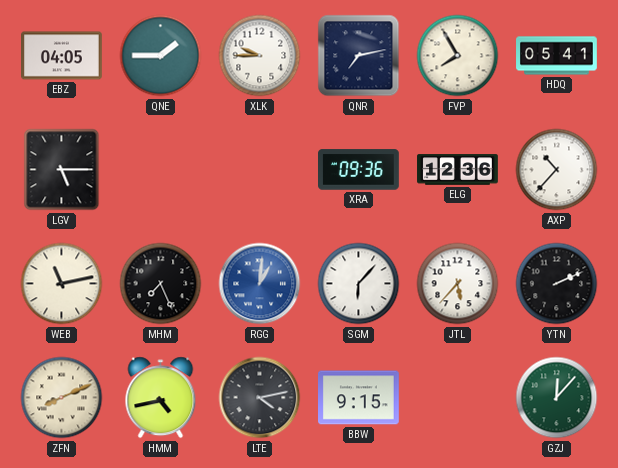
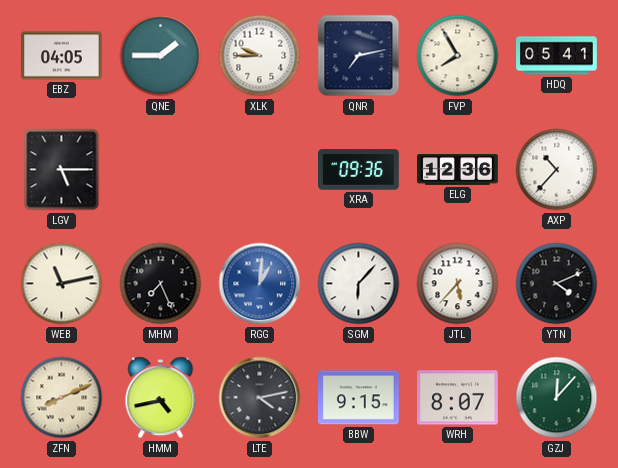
YTN: 2:11 -> 4:11 (557, 284)
WRH: none -> 8:07 (458, 398)
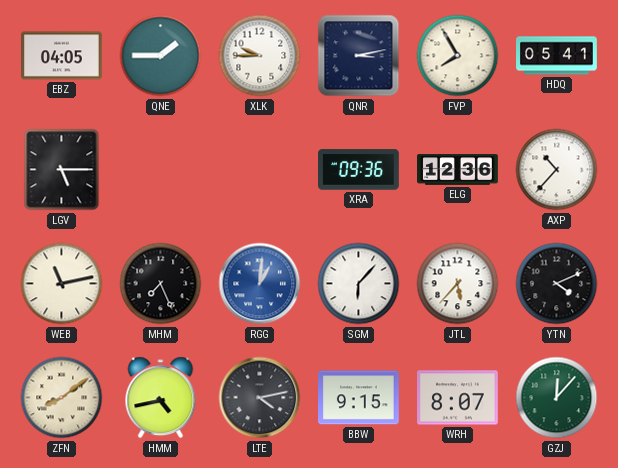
QNR: 7:13 -> 3:13 (359, 56)
ZFN: 8:11 -> 8:09 (62, 398)
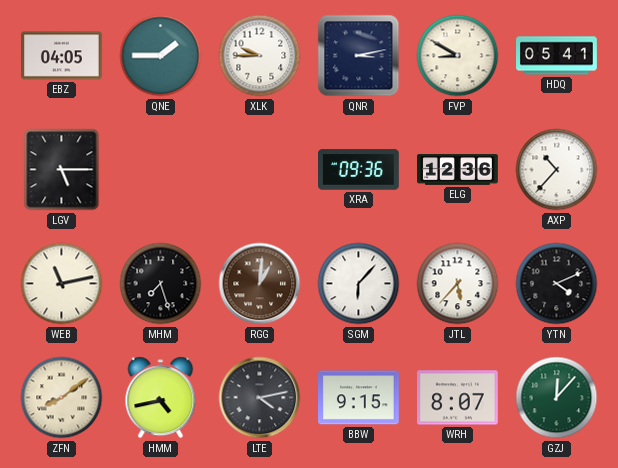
FVP: 7:55 -> 8:50 (458, 56)
MHM: 7:26 -> 7:27 (161, 284)
RGG dial: blue -> brown (260, 284)
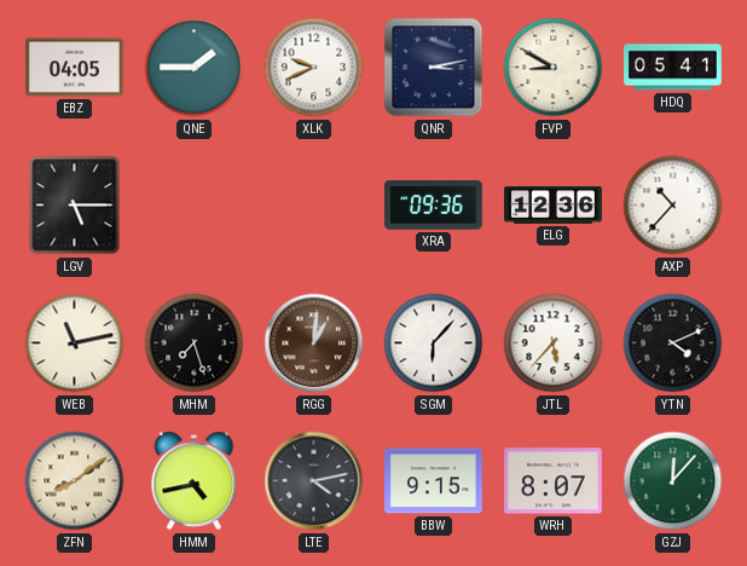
XLK: 9:45 -> 9:41 (314, 68)
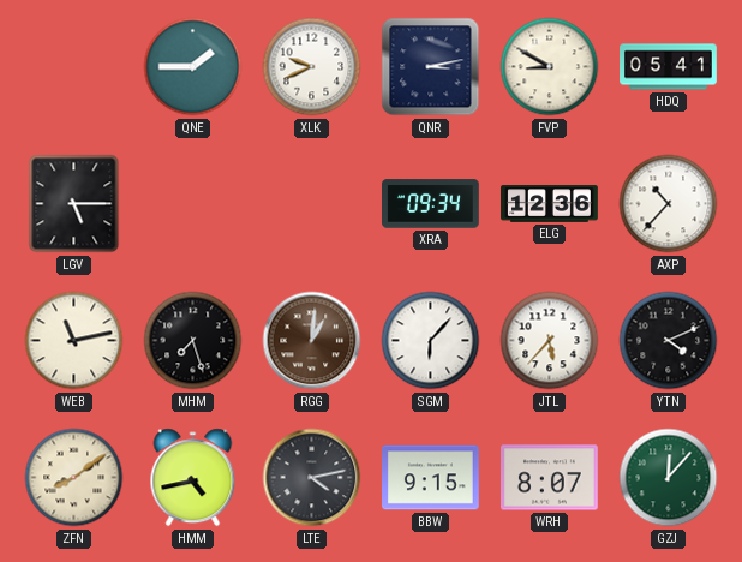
EBZ: 04:05 -> none (75, 68)
XRA: 09:36 -> 09:34 (431, 204)
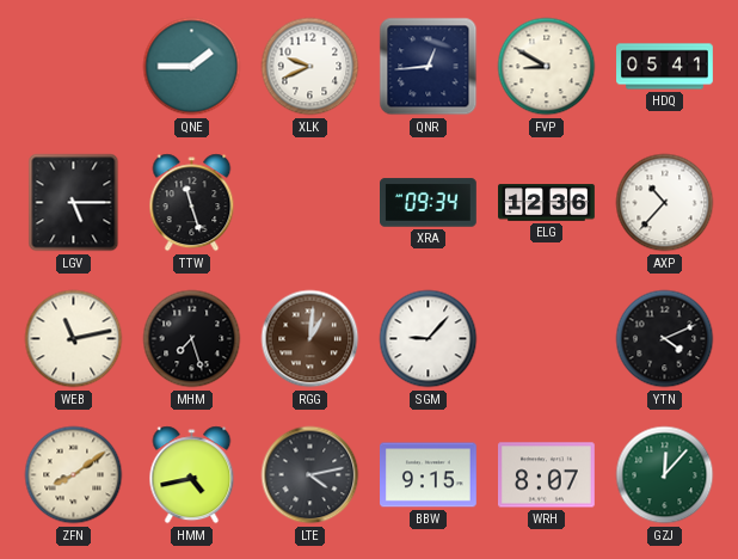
QNR: 3:13 -> 12:44 (429, 67)
TTW: none -> 11:27 (192, 203)
SGM: 6:07 -> 9:07 (429, 339)
JTL: 5:37 -> none (550, 341)
